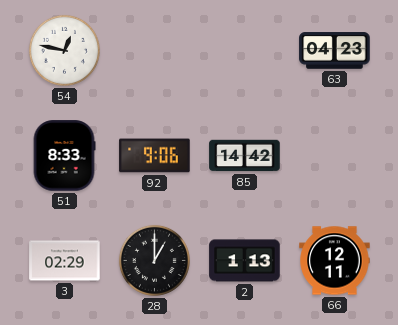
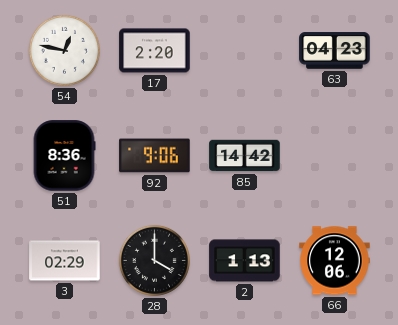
17: none -> 2:20 (155, 51)
51: 8:33 -> 8:36 (64, 156)
28: 1:00 -> 4:00 (154, 260)
66: 12:11 -> 12:06 (335, 261)
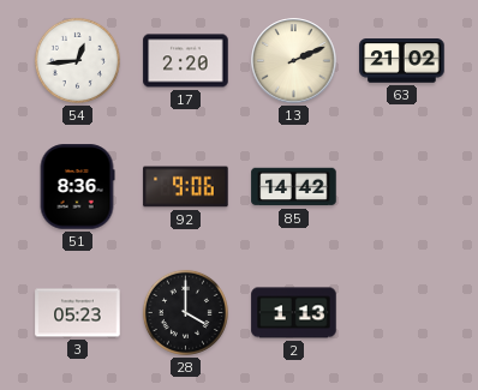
54: 12:47 -> 12:44 (77, 60)
13: none -> 2:11 (294, 61)
63: 04:23 -> 21:02 (402, 61)
3: 02:29 -> 05:23 (78, 313)
66: 12:06 -> none (335, 261)
